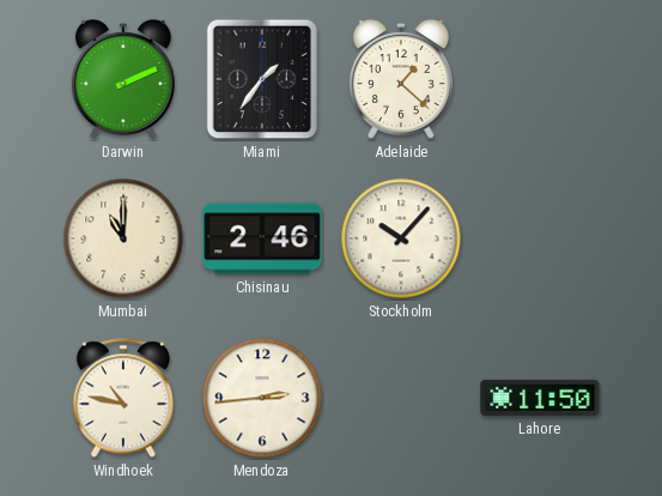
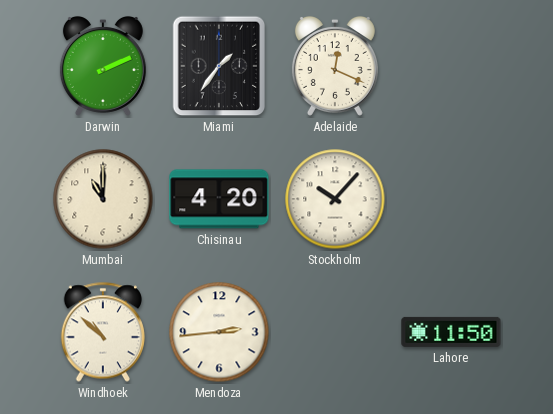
Adelaide: 1:22 -> 12:19 (335, 66)
Chisinau: 2:46 -> 4:20 (219, 199)
Windhoek: 10:47 -> 10:52 (102, 332)
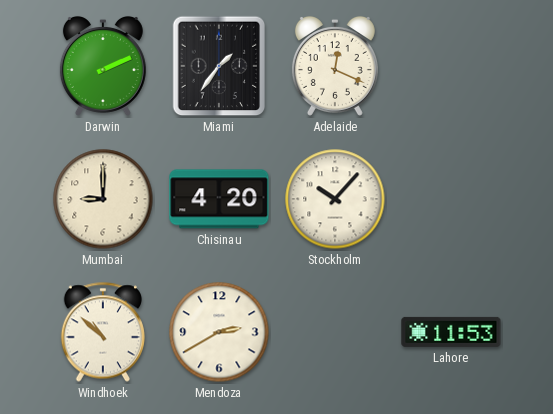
Mumbai: 11:00 -> 9:00 (103, 199)
Mendoza: 2:44 -> 2:40 (219, 332)
Lahore: 11:50 -> 11:53 (451, 332)
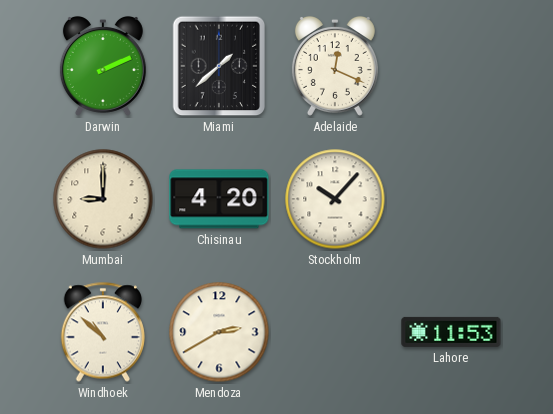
Miami: 1:36 -> 1:38 (219, 66)
